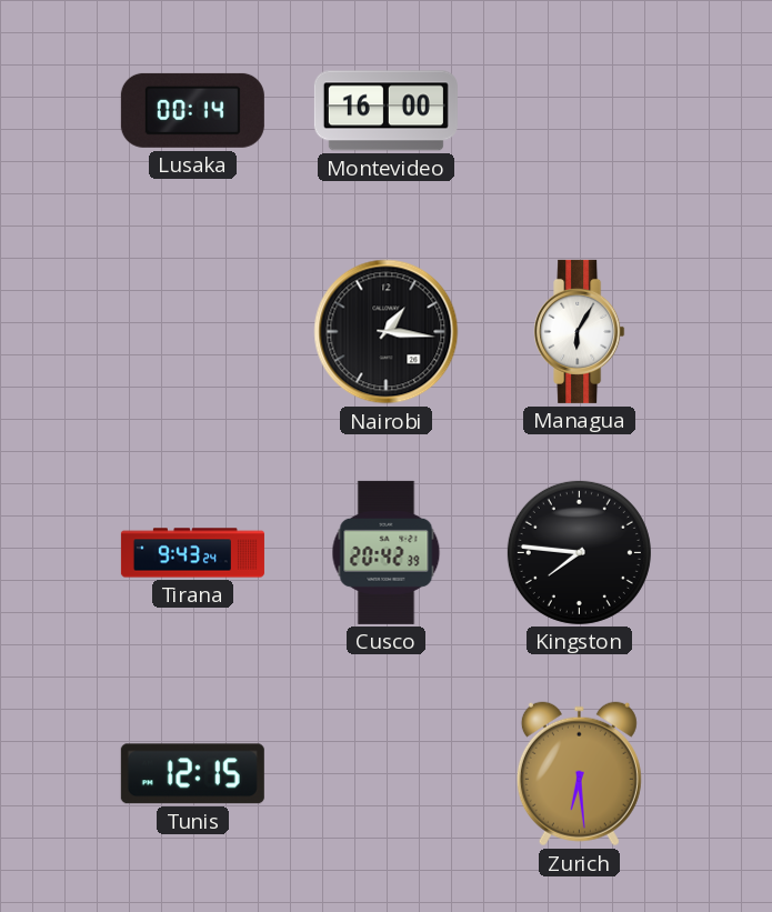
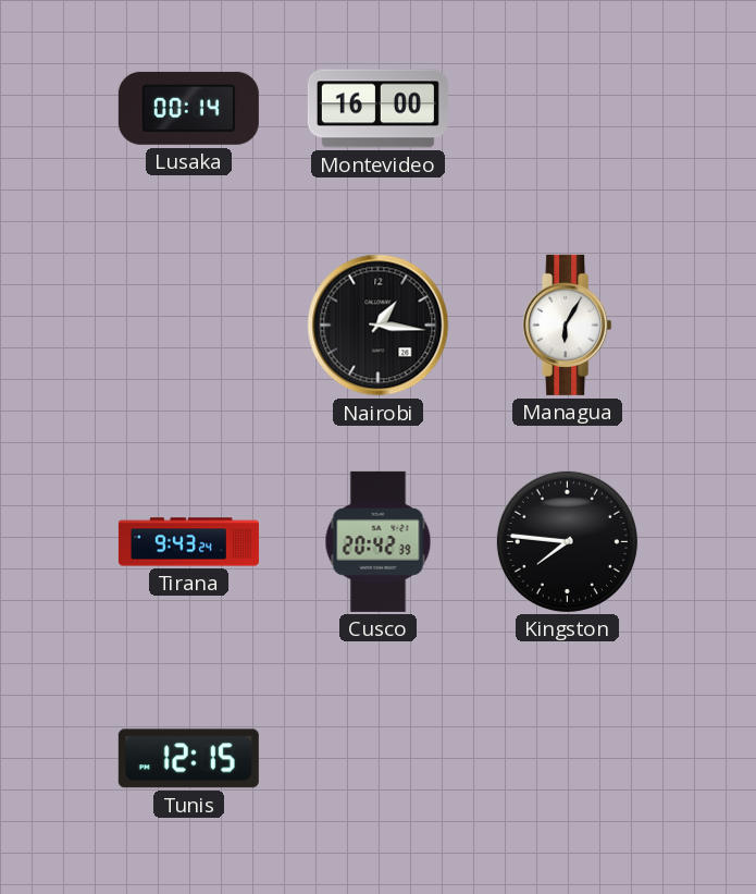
Zurich: 6:29 -> none (579, 774)
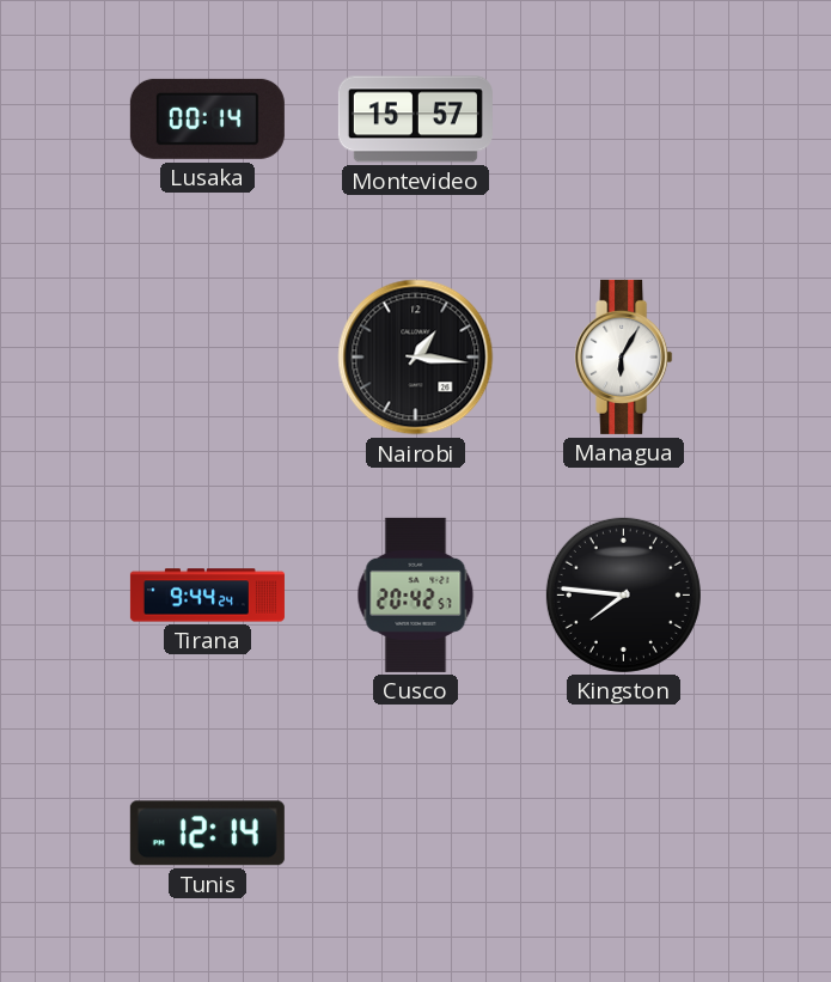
Montevideo: 16:00 -> 15:57 (415, 120)
Tirana: 9:43 -> 9:44 (207, 596)
Cusco: 20:42:39 -> 20:42:57 (416, 594)
Tunis: 12:15 -> 12:14 (207, 834)
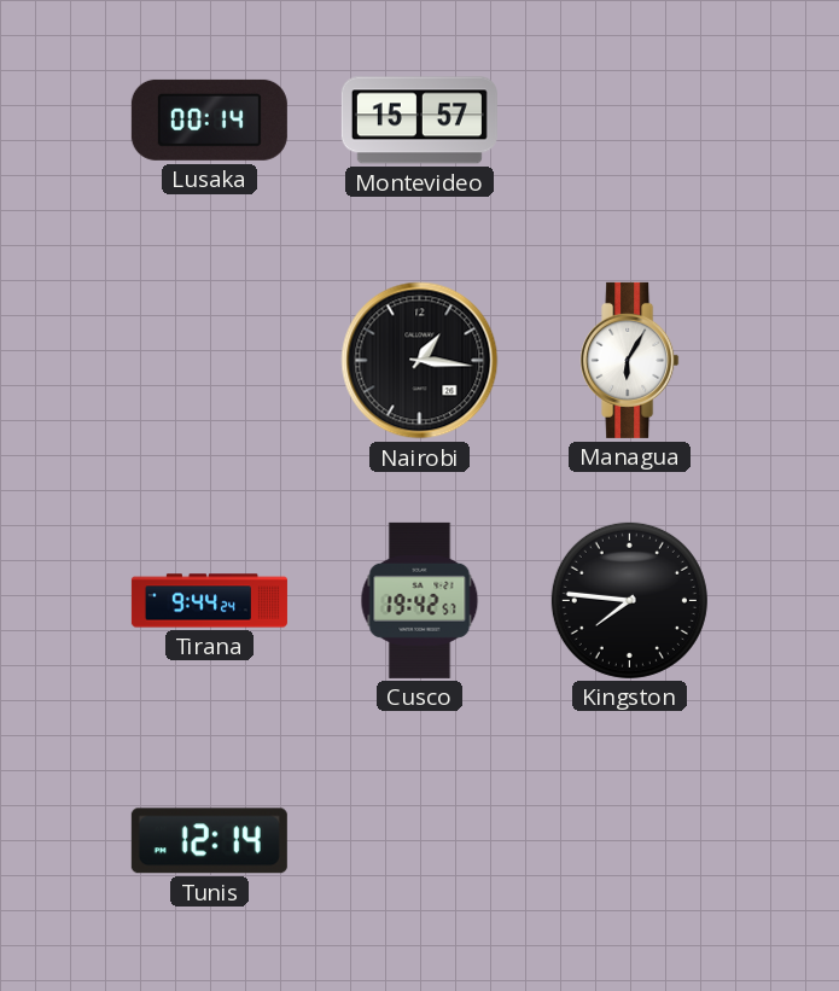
Cusco: 20:42 -> 19:42 (420, 600)
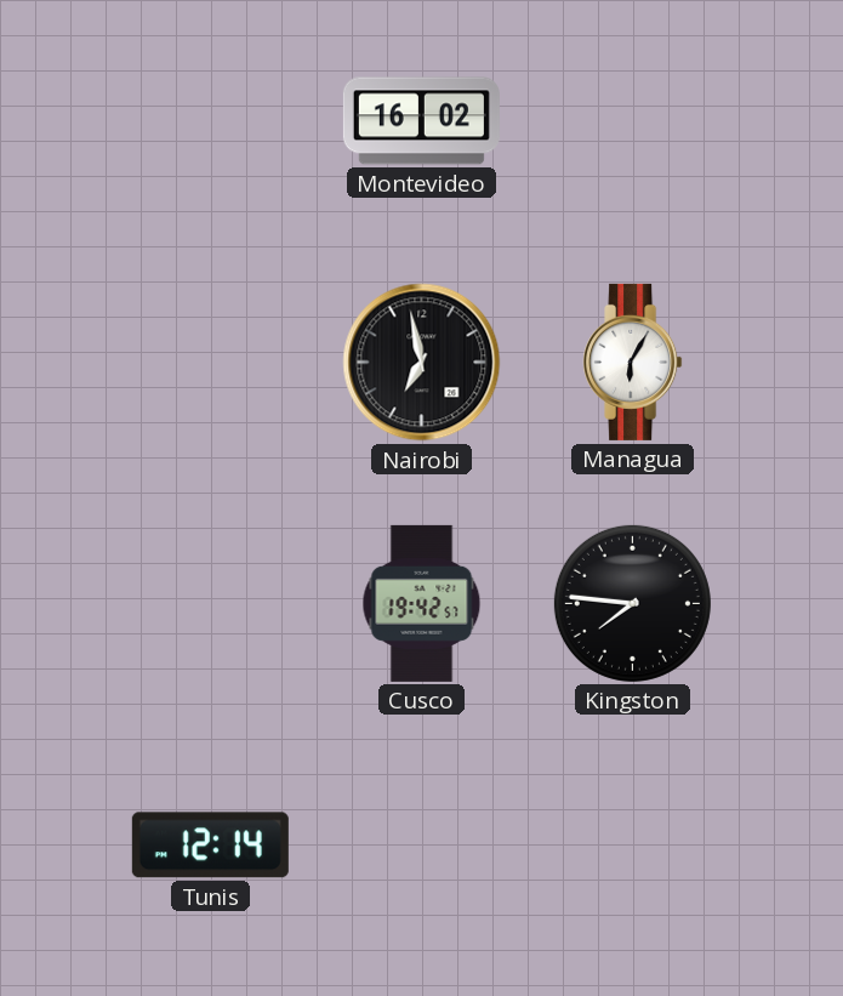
Lusaka: 00:14 -> none (209, 119)
Montevideo: 15:57 -> 16:02 (421, 121)
Nairobi: 1:16 -> 6:58 (422, 363)
Tirana: 9:44 -> none (209, 601)
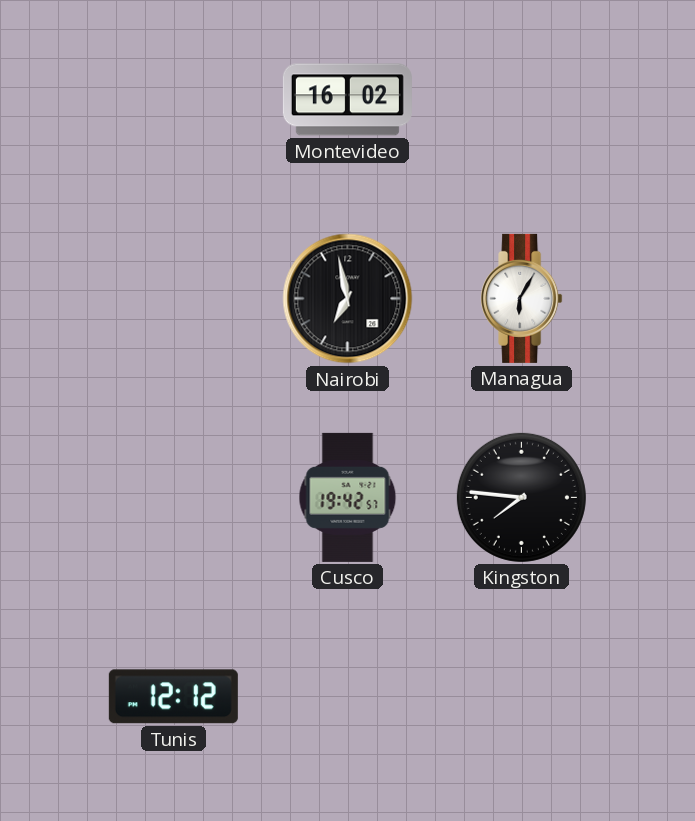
Tunis: 12:14 -> 12:12 (173, 697)
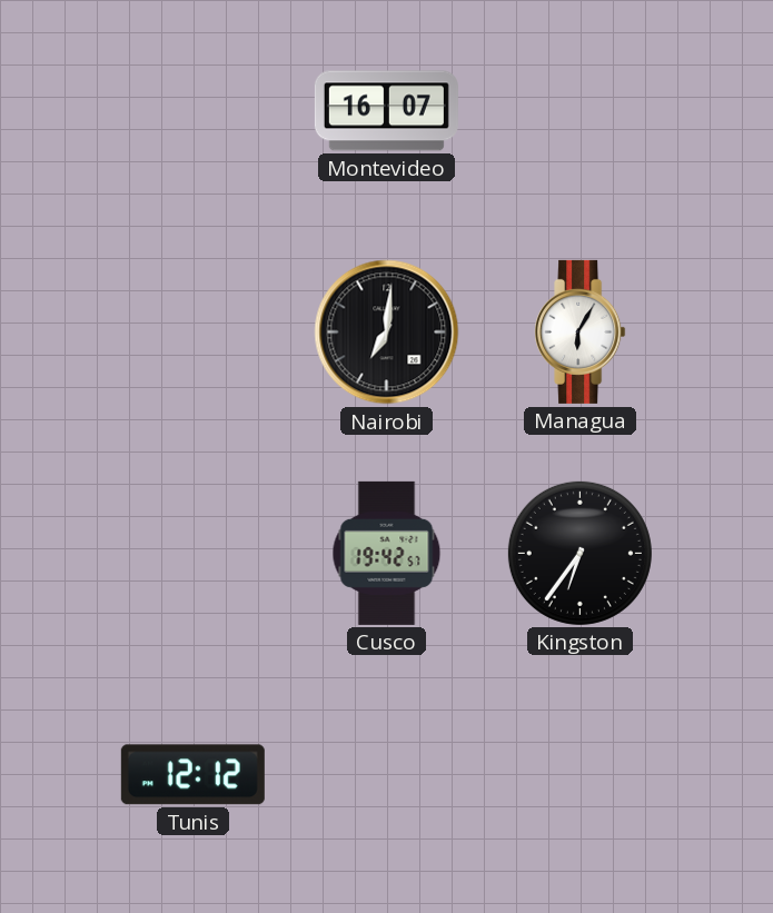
Montevideo: 16:02 -> 16:07 (386, 111)
Nairobi: 6:58 -> 7:01 (387, 333)
Kingston: 7:46 -> 6:36 (579, 553)
